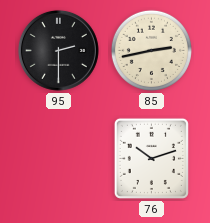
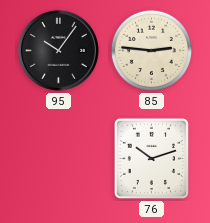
95: 2:30 -> 10:06 (58, 50)
85: 2:43 -> 2:46 (151, 50)
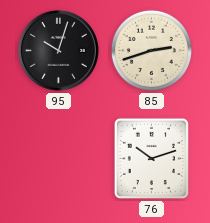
95: 10:06 -> 10:03 (58, 50)
85: 2:46 -> 2:42 (151, 50)
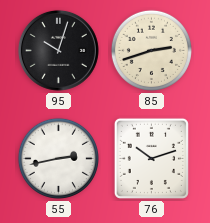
55: none -> 2:43 (58, 158)
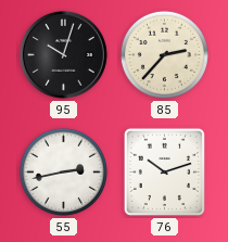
85: 2:42 -> 2:37 (164, 54)
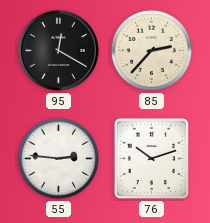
95: 10:03 -> 12:20 (58, 50)
55: 2:43 -> 2:46 (58, 158)
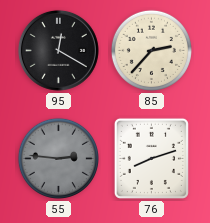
55 dial: white -> grey (58, 158)
76: 10:12 -> 8:12 (151, 158)
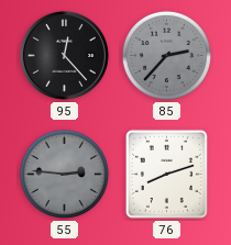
95: 12:20 -> 12:23 (64, 55)
85 dial: cream -> grey (166, 55)
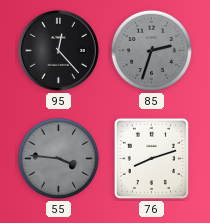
85: 2:37 -> 2:33 (151, 50)
55: 2:46 -> 3:46 (58, 158)
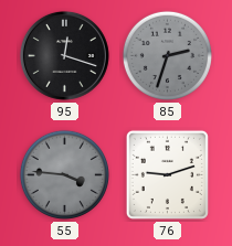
95: 12:23 -> 12:18 (64, 55)
76: 8:12 -> 9:12 (167, 174)
